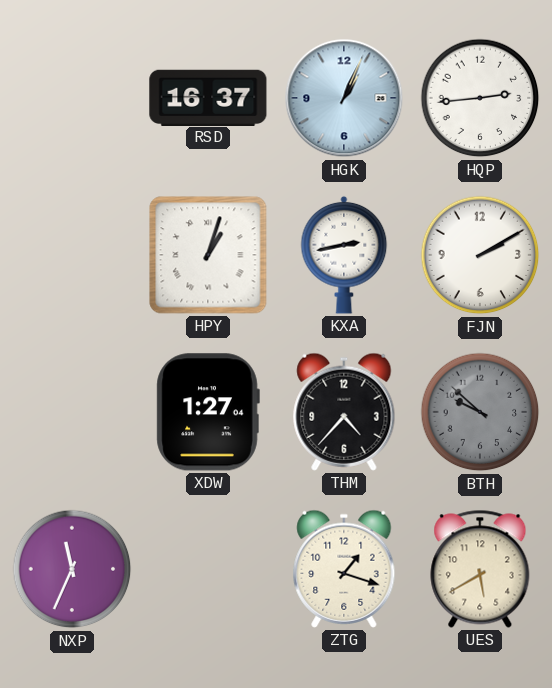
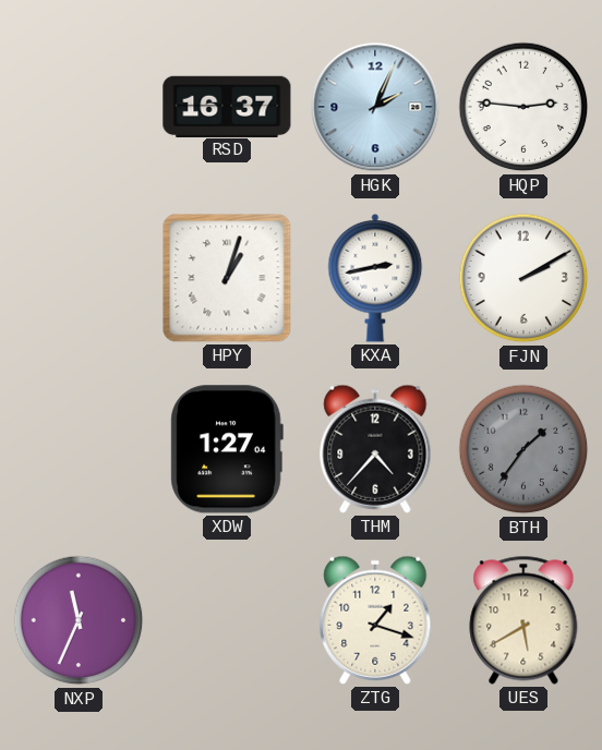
HGK: 1:04 -> 2:04 (375, 107)
HQP: 2:44 -> 2:46 (523, 107)
BTH: 9:52 -> 1:36 (523, 449)
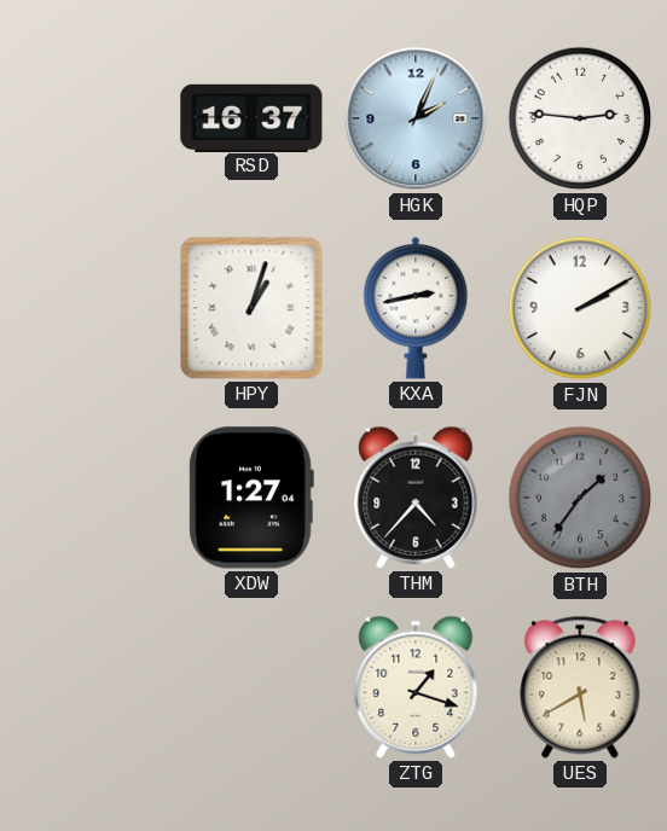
NXP: 11:34 -> none (79, 620)
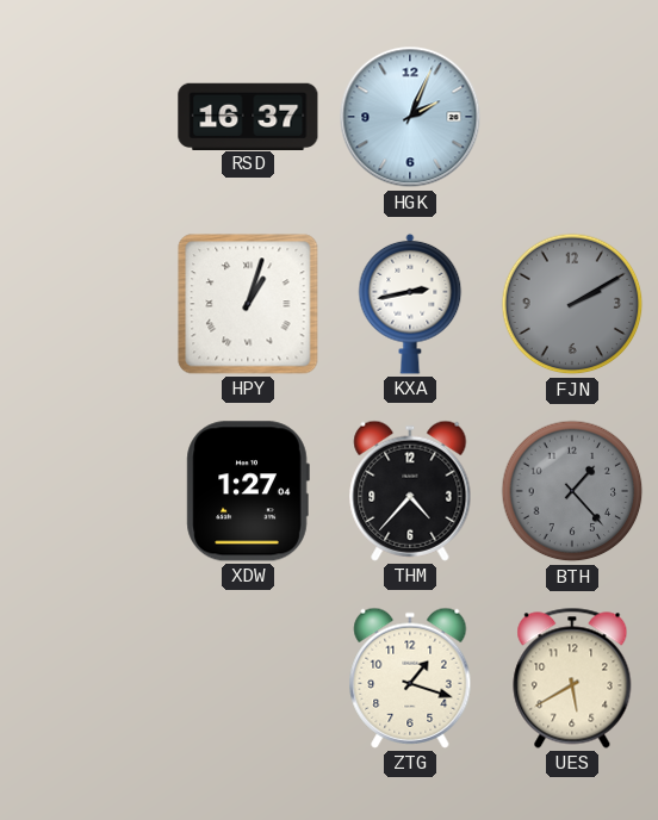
HQP: 2:46 -> none (580, 118)
FJN dial: white -> grey (572, 304)
BTH: 1:36 -> 1:23 (572, 491)
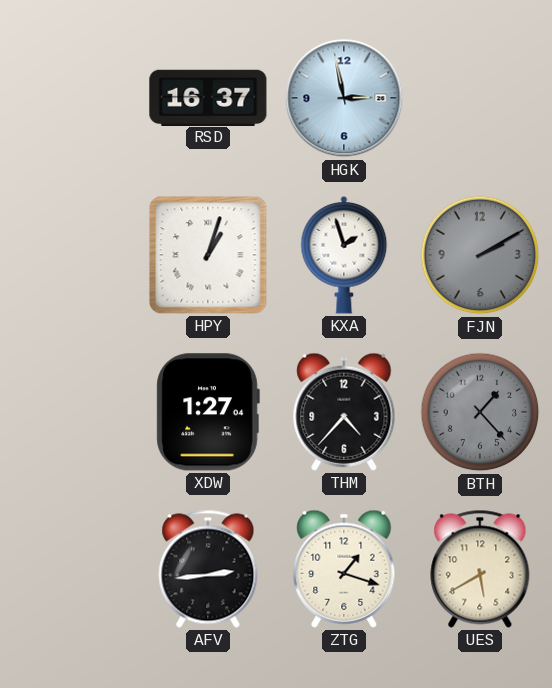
HGK: 2:04 -> 2:58 (344, 98)
KXA: 2:43 -> 1:57 (344, 255)
AFV: none -> 2:44 (208, 569)
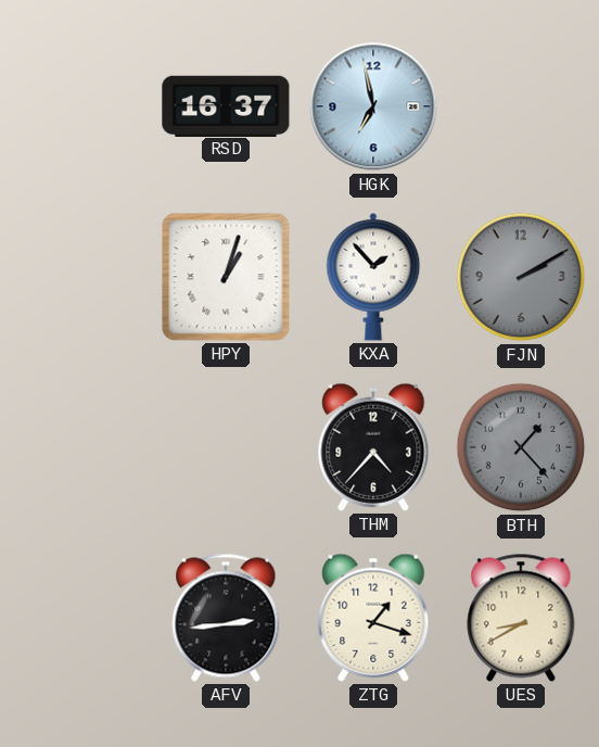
HGK: 2:58 -> 6:58 (373, 106)
KXA: 1:57 -> 1:53 (373, 277)
XDW: 1:27 -> none (208, 412)
UES: 5:40 -> 8:40 (521, 618)
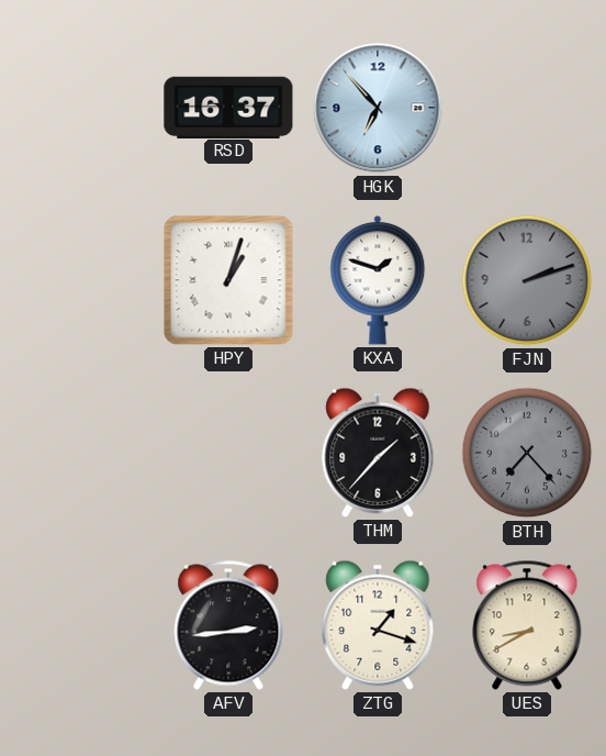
HGK: 6:58 -> 6:53 (378, 108)
KXA: 1:53 -> 1:48 (378, 280)
FJN: 2:10 -> 2:12 (527, 280)
THM: 4:37 -> 1:37 (378, 453)
BTH: 1:23 -> 7:23 (527, 453)
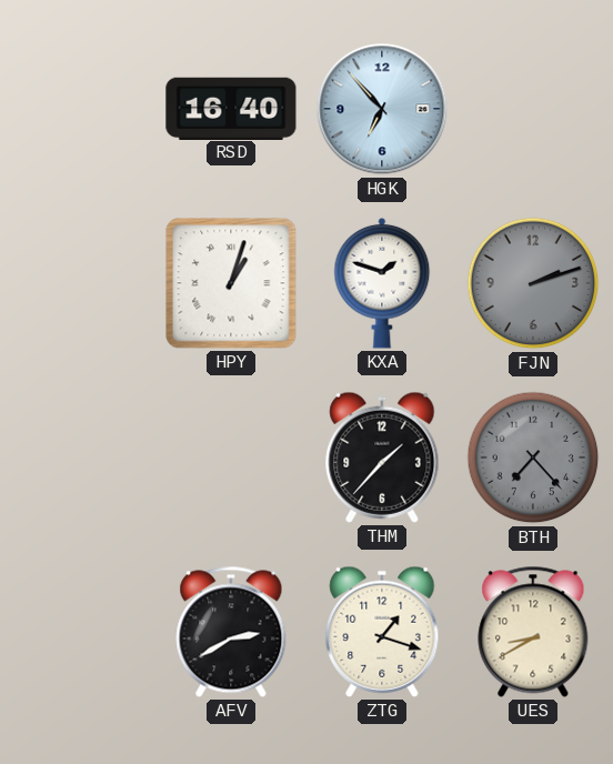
RSD: 16:37 -> 16:40 (231, 108)
AFV: 2:44 -> 2:40 (231, 632)
